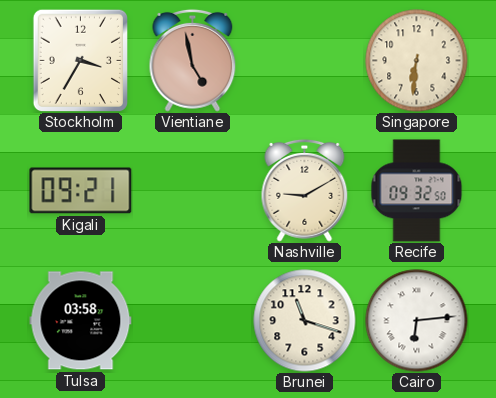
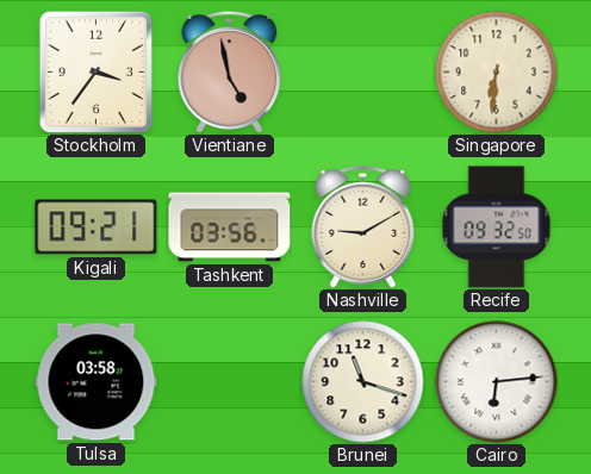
Stockholm: 3:35 -> 3:36 (95, 71)
Tashkent: none -> 03:56 (230, 227)
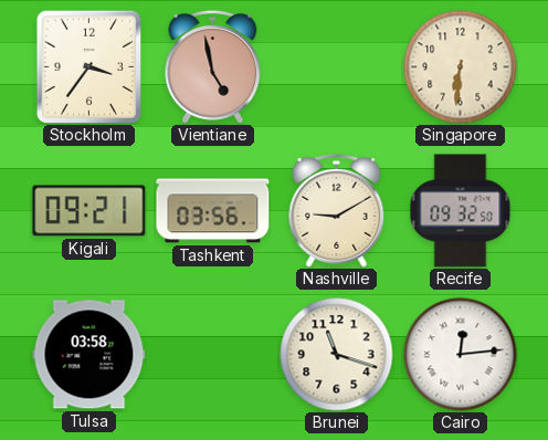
Cairo: 6:14 -> 12:14 (461, 355)
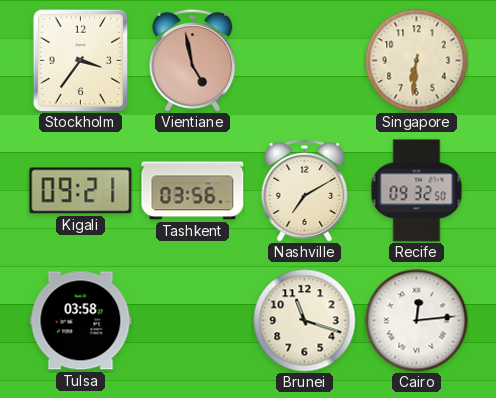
Nashville: 9:10 -> 7:10 (305, 190)
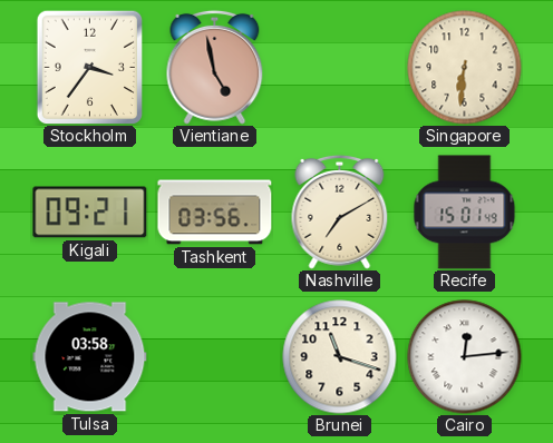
Recife: 09:32 -> 15:01 (465, 213)
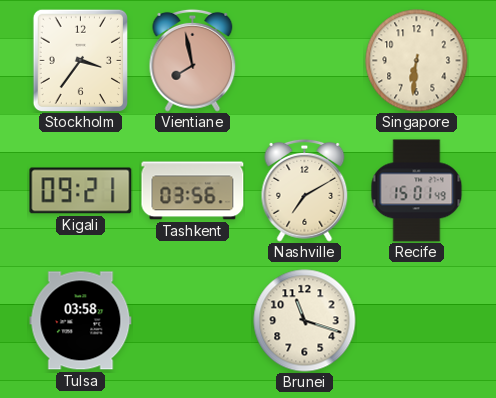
Vientiane: 4:58 -> 7:58 (193, 60)
Cairo: 12:14 -> none (465, 357)
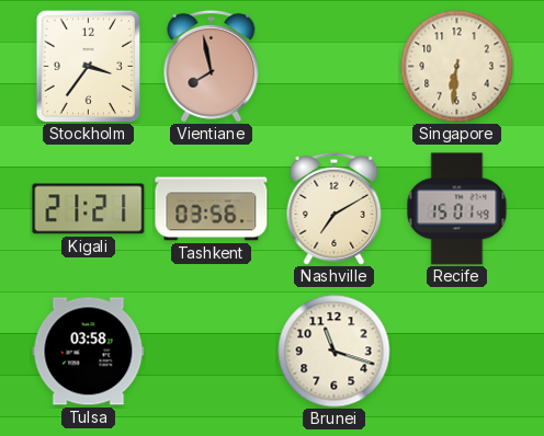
Kigali: 09:21 -> 21:21 (89, 209)
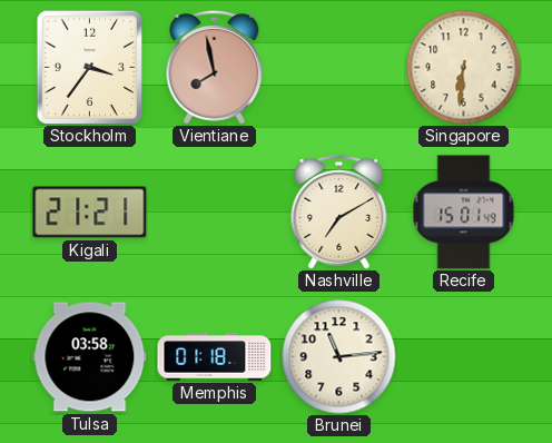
Tashkent: 03:56 -> none (212, 209)
Memphis: none -> 01:18 (215, 357)
Brunei: 11:18 -> 11:14 (339, 357)
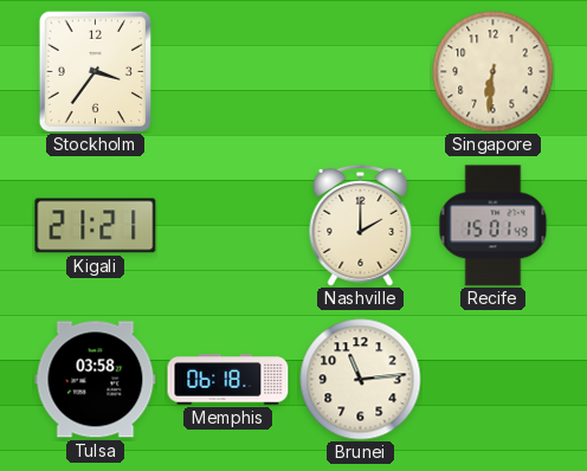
Vientiane: 7:58 -> none (215, 67)
Nashville: 7:10 -> 2:00 (361, 225)
Memphis: 01:18 -> 06:18 (228, 380)
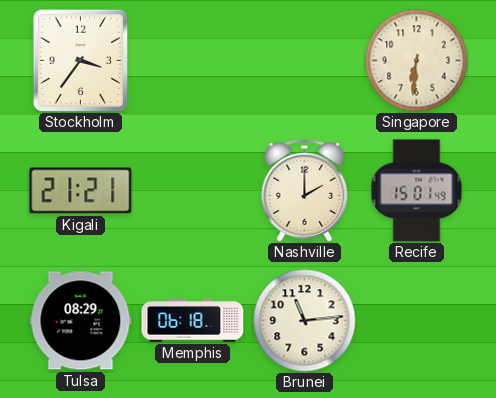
Tulsa: 03:58 -> 08:29 (81, 321)
